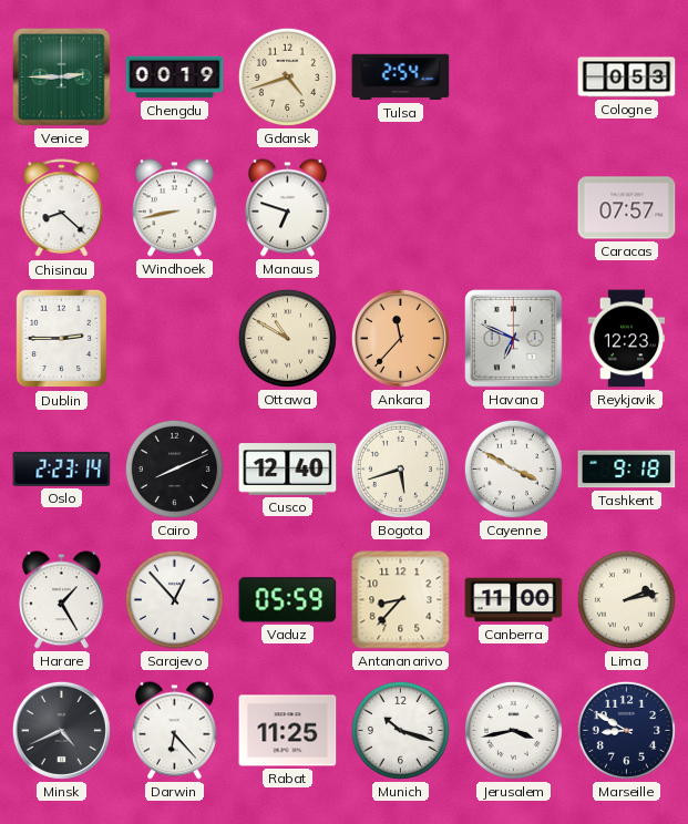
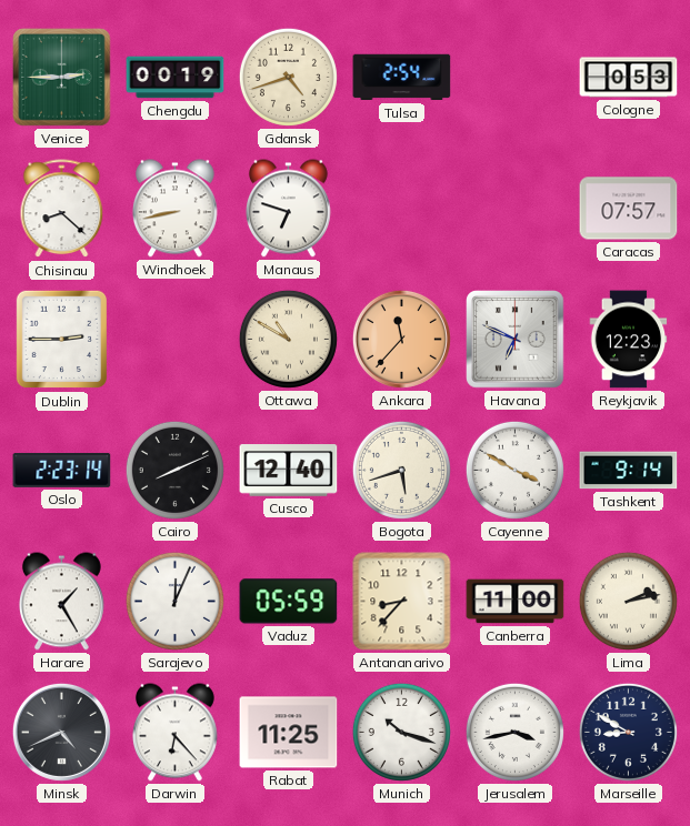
Tashkent: 9:18 -> 9:14 (629, 471)
Sarajevo: 12:53 -> 12:04 (174, 601)
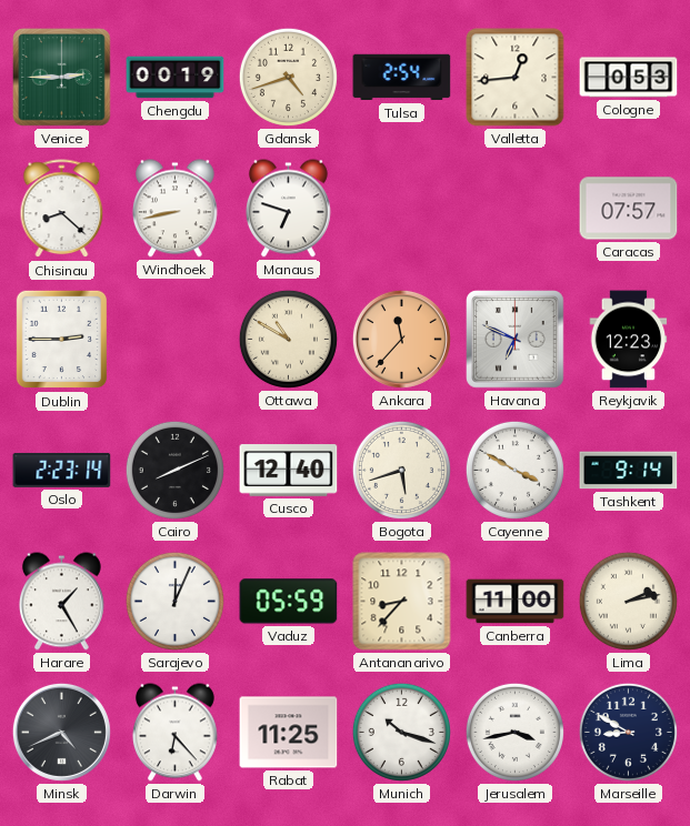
Valletta: none -> 12:44 (516, 78)
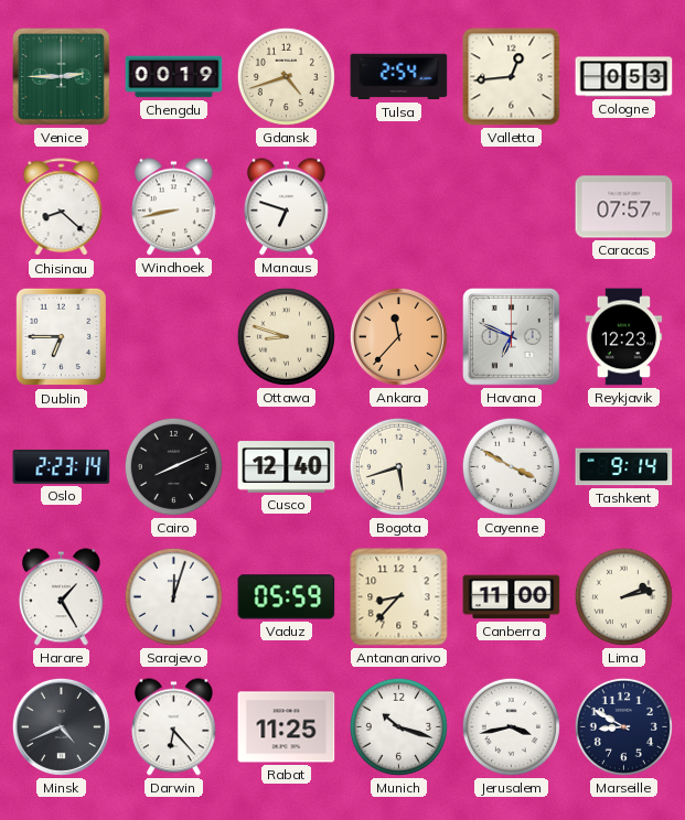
Dublin: 2:45 -> 6:45 (62, 337)
Ottawa: 10:50 -> 8:48 (286, 336)
Sarajevo: 12:04 -> 12:03 (173, 596)
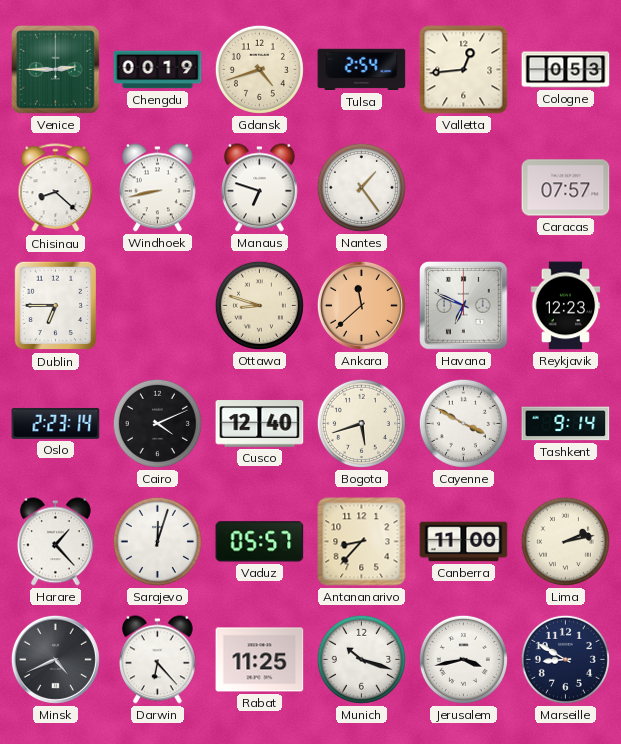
Nantes: none -> 1:24 (361, 187)
Ankara: 11:37 -> 11:38 (361, 305)
Cairo: 8:11 -> 4:11 (157, 423)
Harare: 1:25 -> 1:23 (56, 542)
Vaduz: 05:59 -> 05:57 (260, 542)
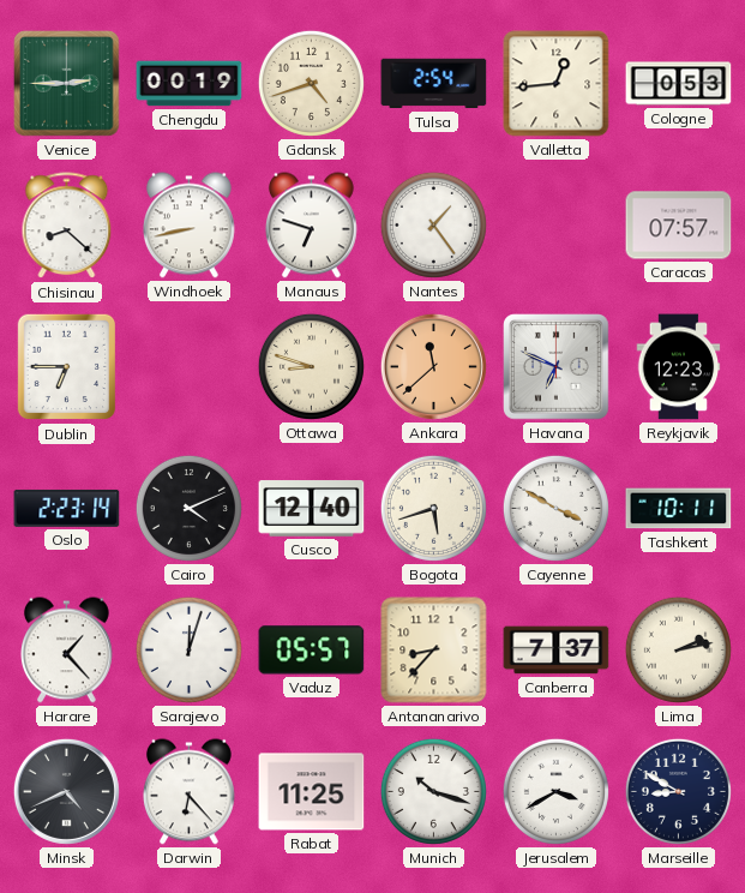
Tashkent: 9:14 -> 10:11 (679, 509)
Canberra: 11:00 -> 7:37 (557, 651)
Jerusalem: 3:43 -> 3:40 (555, 791)
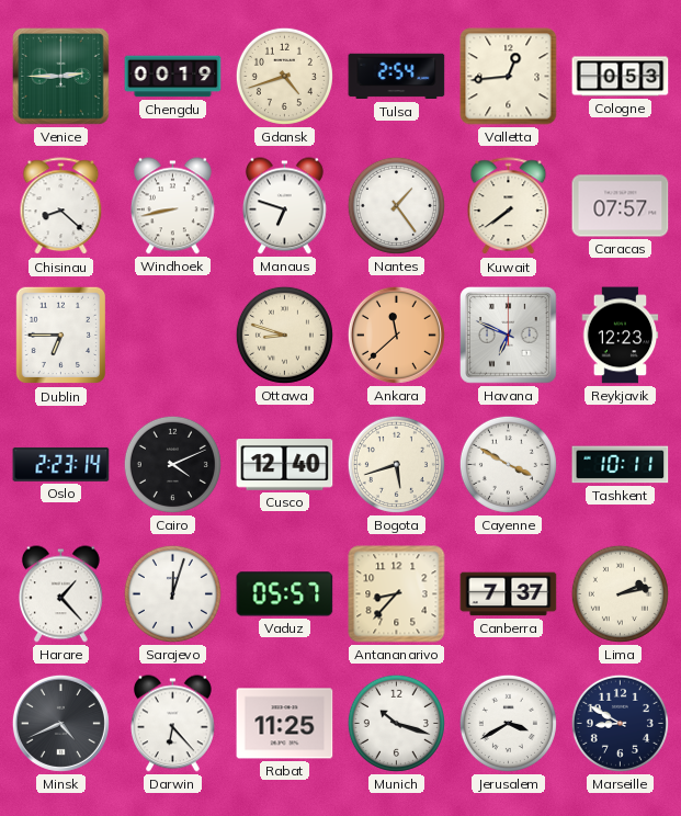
Kuwait: none -> 7:39 (509, 206)
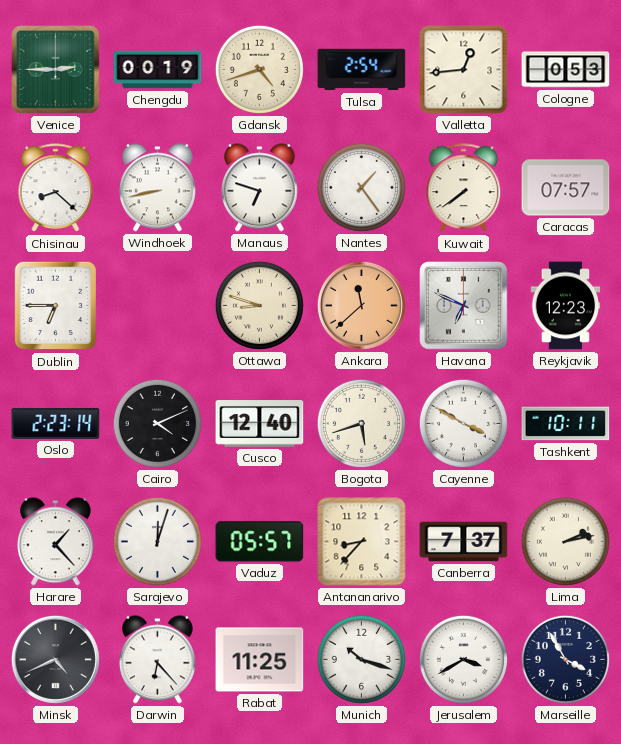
Marseille: 8:50 -> 3:55 (565, 659)
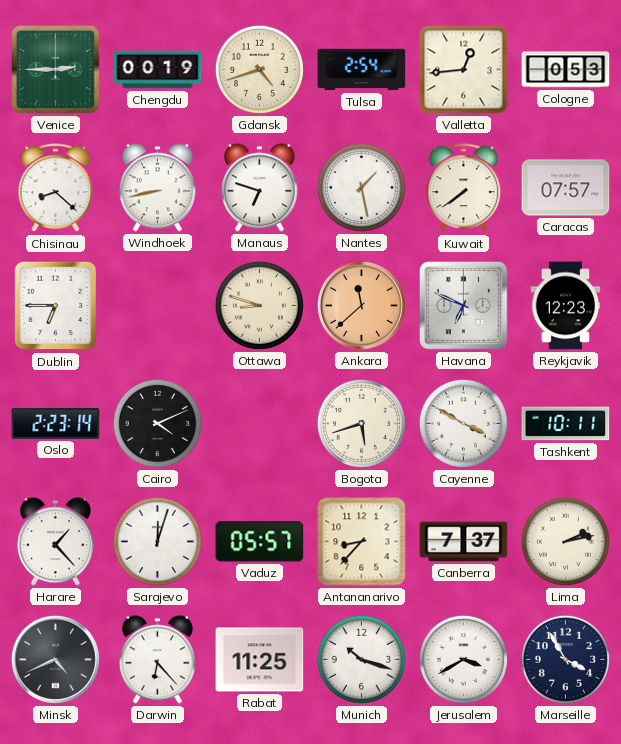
Nantes: 1:24 -> 1:28 (361, 187)
Cusco: 12:40 -> none (260, 424)
